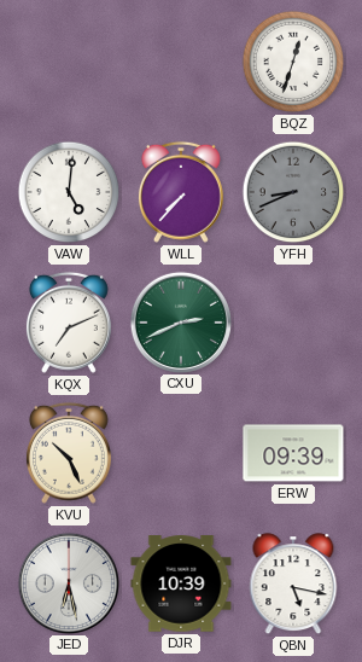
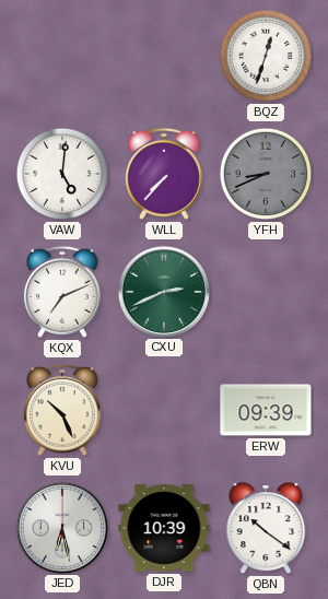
QBN: 5:17 -> 10:21 (266, 529)
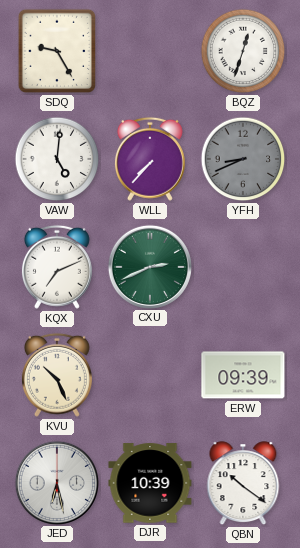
SDQ: none -> 9:25 (57, 51)
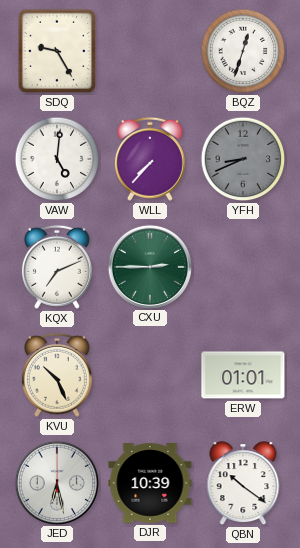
CXU: 2:41 -> 2:45 (149, 266)
ERW: 09:39 -> 01:01 (243, 375)
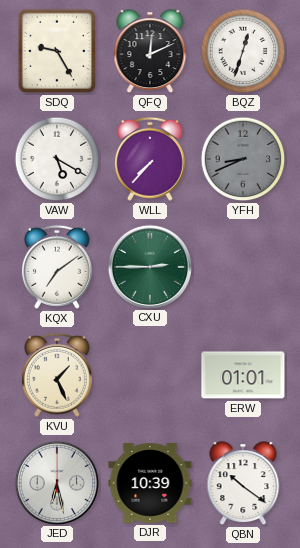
QFQ: none -> 12:11 (150, 52)
VAW: 5:01 -> 5:20 (57, 159)
KQX: 7:11 -> 7:09 (57, 267)
KVU: 10:26 -> 1:26 (57, 375)
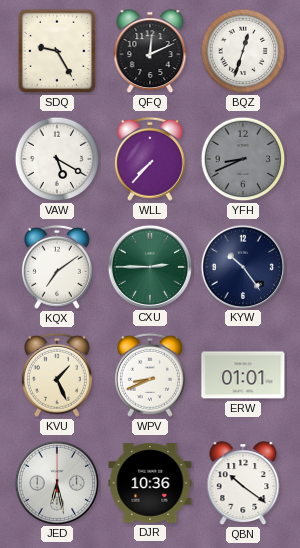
KYW: none -> 10:24 (242, 266)
WPV: none -> 8:41 (150, 375)
DJR: 10:39 -> 10:36 (150, 483)
